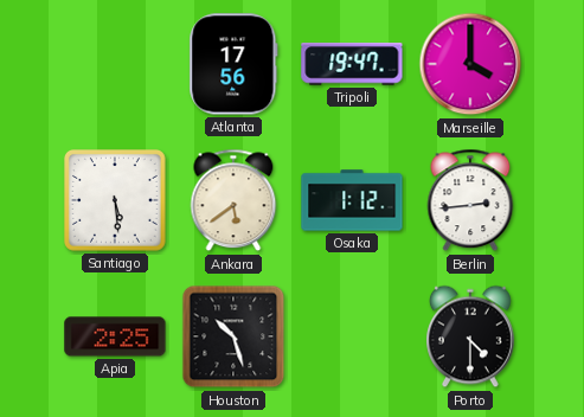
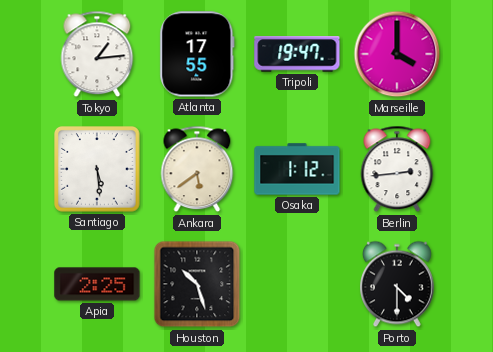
Tokyo: none -> 1:14 (97, 54)
Atlanta: 17:56 -> 17:55 (197, 54)
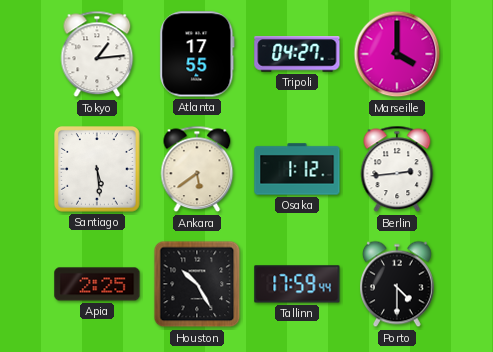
Tripoli: 19:47 -> 04:27 (297, 54)
Houston: 10:27 -> 10:25 (197, 284)
Tallinn: none -> 17:59 (297, 284)
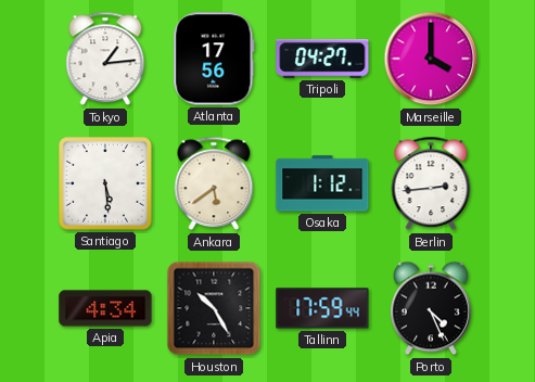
Atlanta: 17:55 -> 17:56 (214, 59)
Apia: 2:25 -> 4:34 (105, 308)
Porto: 4:30 -> 4:26 (432, 308)
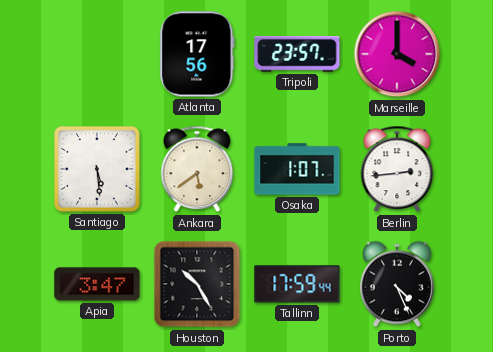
Tokyo: 1:14 -> none (105, 59)
Tripoli: 04:27 -> 23:57 (297, 54)
Osaka: 1:12 -> 1:07 (297, 169)
Apia: 4:34 -> 3:47 (97, 284)
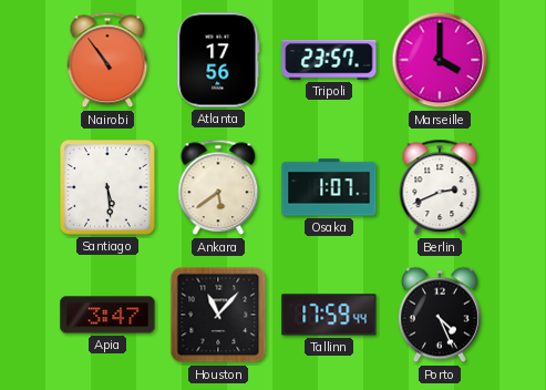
Nairobi: none -> 10:54 (107, 60)
Berlin: 2:44 -> 2:41 (440, 187)
Houston: 10:25 -> 11:07 (218, 315)
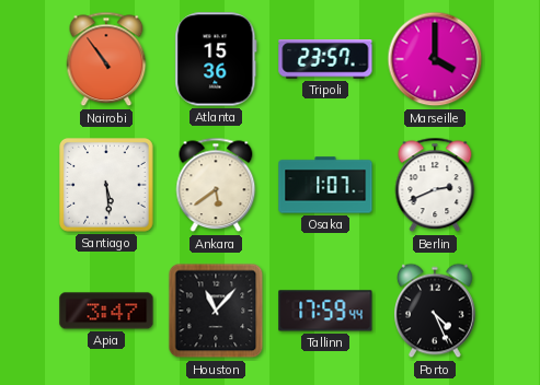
Atlanta: 17:56 -> 15:36 (216, 59)
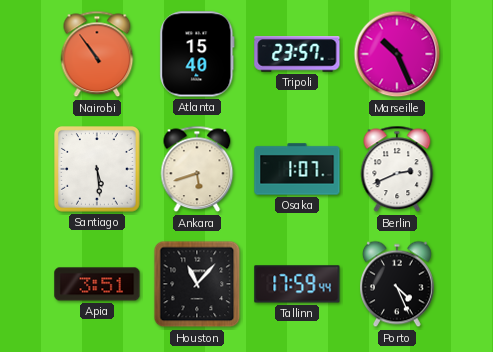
Atlanta: 15:36 -> 15:40 (197, 54)
Marseille: 4:00 -> 10:26 (397, 54)
Ankara: 5:39 -> 5:42 (197, 169)
Apia: 3:47 -> 3:51 (97, 284)
